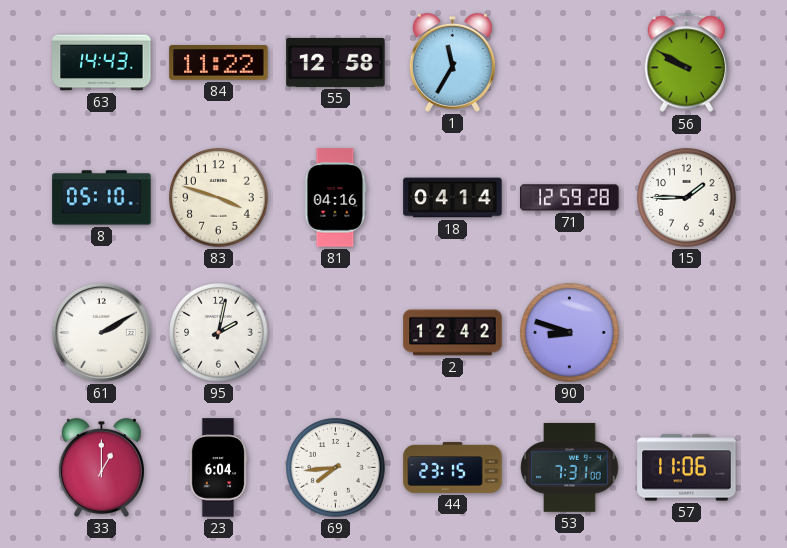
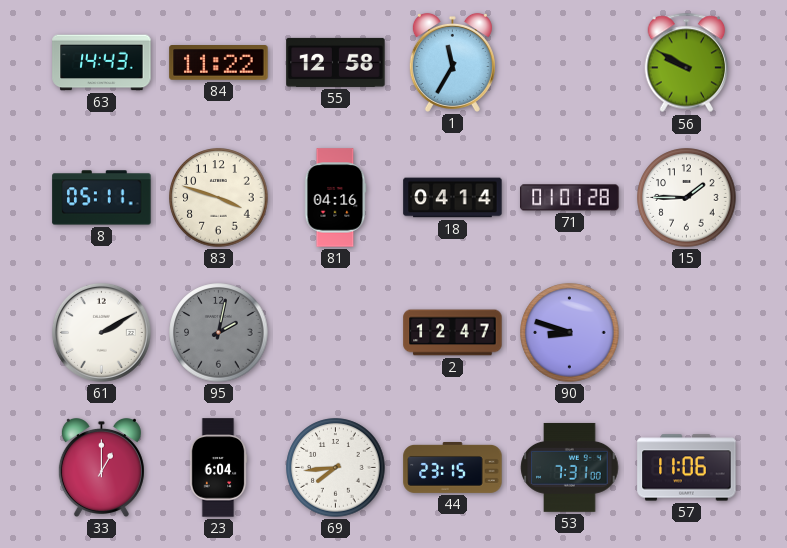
8: 05:10 -> 05:11 (102, 198)
71: 12:59 -> 01:01 (570, 198)
95 dial: white -> grey (219, 333)
2: 12:42 -> 12:47 (453, 333)
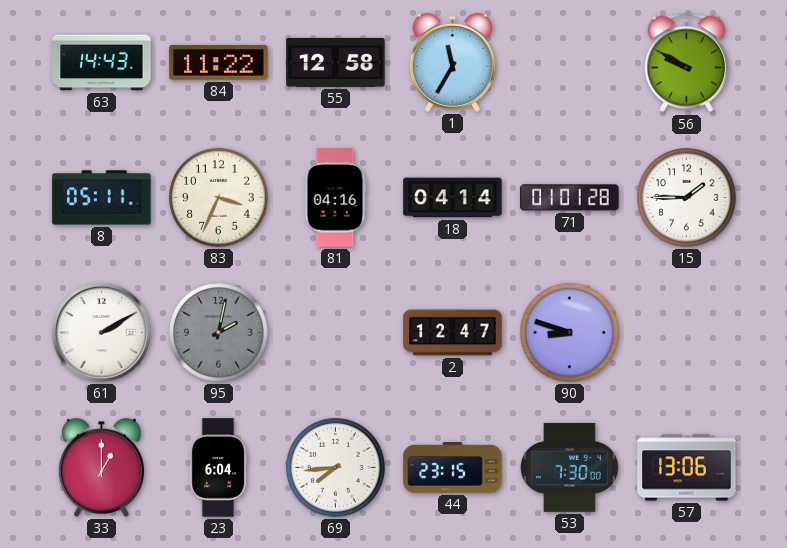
83: 3:48 -> 3:34 (219, 198)
53: 7:31 -> 7:30 (570, 467)
57: 11:06 -> 13:06 (687, 468)
